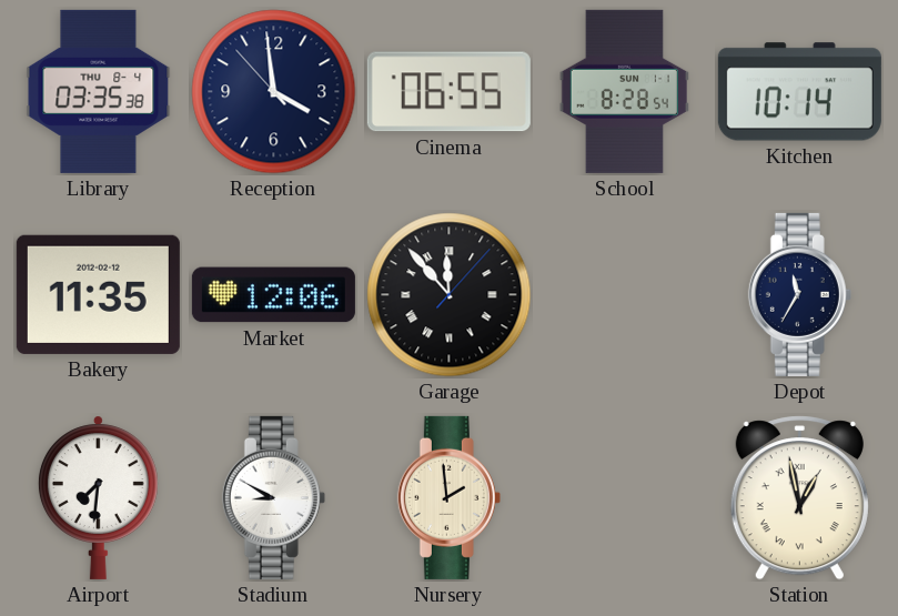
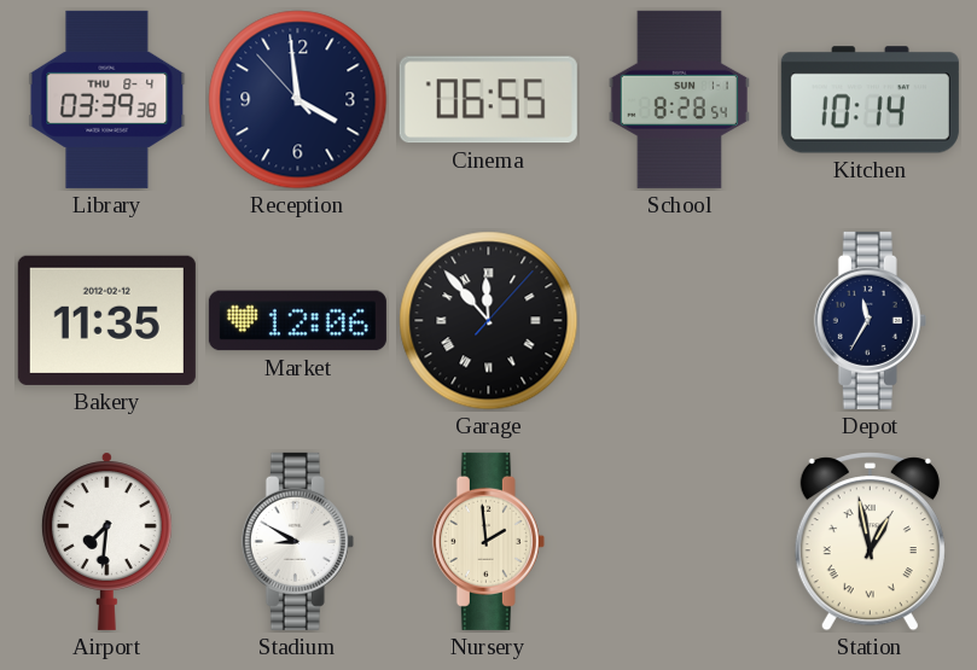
Library: 03:35 -> 03:39 (107, 99)
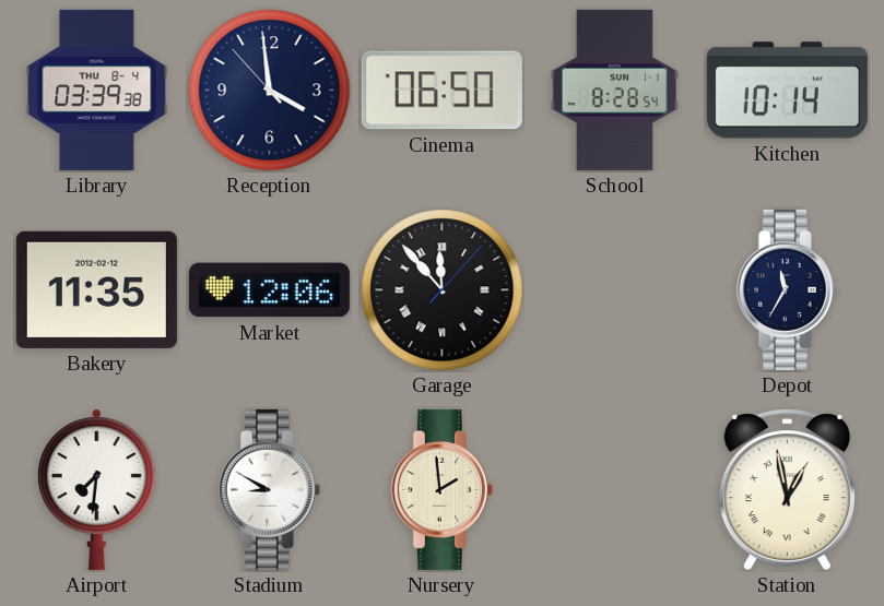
Cinema: 06:55 -> 06:50 (441, 91)
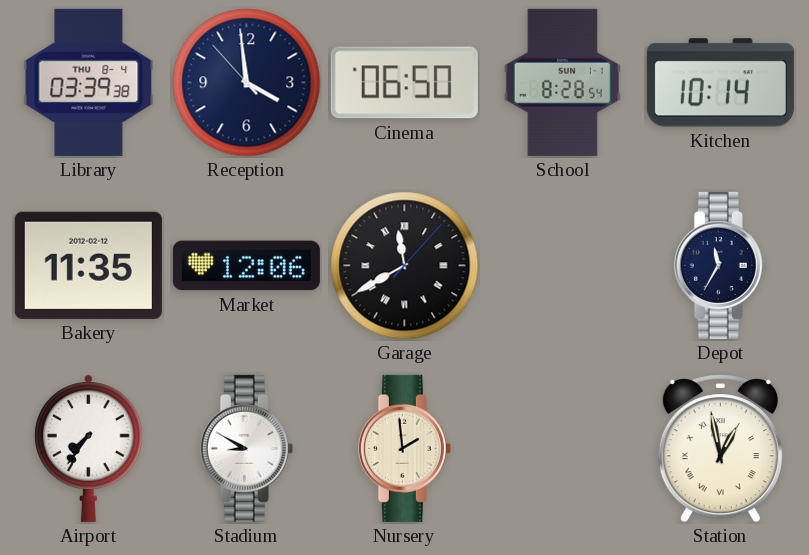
Garage: 11:53 -> 11:40 (405, 266)
Airport: 7:31 -> 7:36 (88, 448)
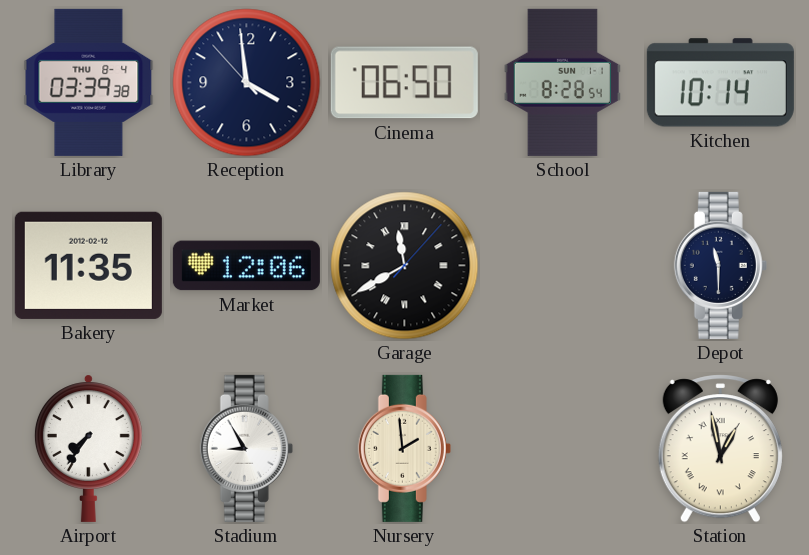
Depot: 11:35 -> 11:30 (720, 265)
Stadium: 8:50 -> 8:55 (246, 448)
